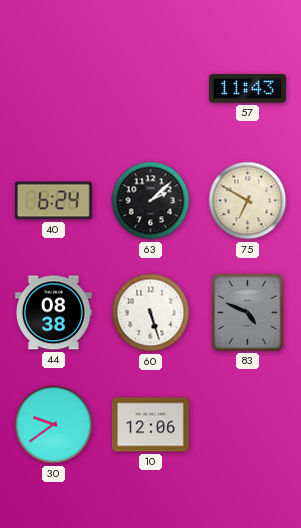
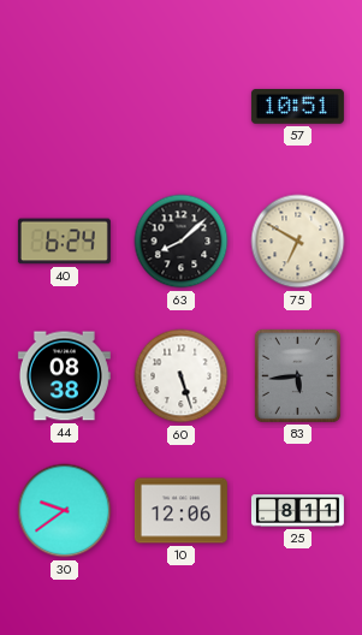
57: 11:43 -> 10:51 (297, 107)
63: 2:08 -> 8:08 (182, 242)
83: 4:49 -> 5:44 (297, 375)
25: none -> 8:11 (297, 511)
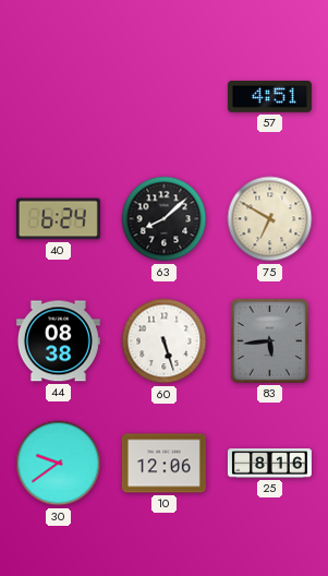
57: 10:51 -> 4:51 (269, 97)
25: 8:11 -> 8:16 (269, 464)
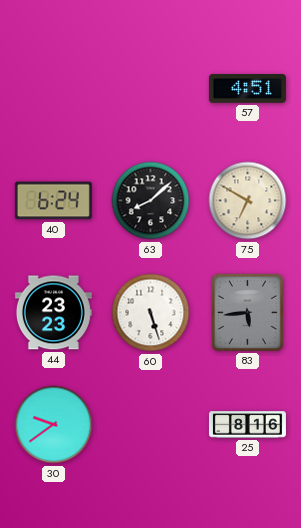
44: 08:38 -> 23:23 (53, 313)
10: 12:06 -> none (163, 464)
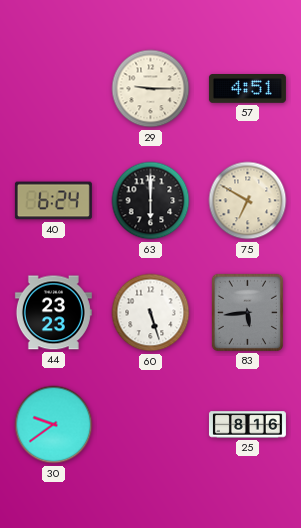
29: none -> 9:15 (151, 89)
63: 8:08 -> 6:00 (151, 201)
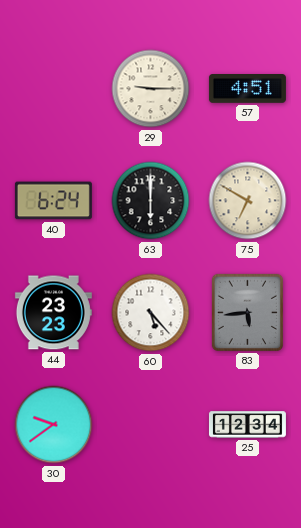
60: 5:27 -> 5:23 (151, 313)
25: 8:16 -> 12:34 (247, 425)
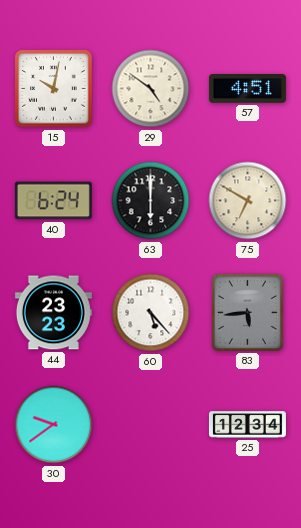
15: none -> 10:02 (54, 89)
29: 9:15 -> 4:51 (151, 89)
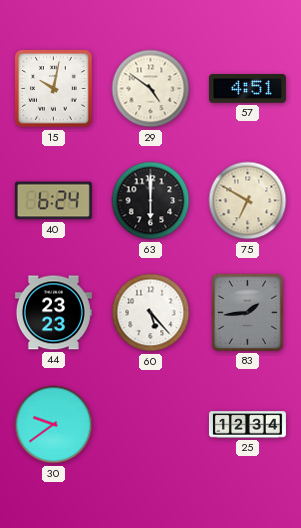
83: 5:44 -> 1:44 (247, 312)
